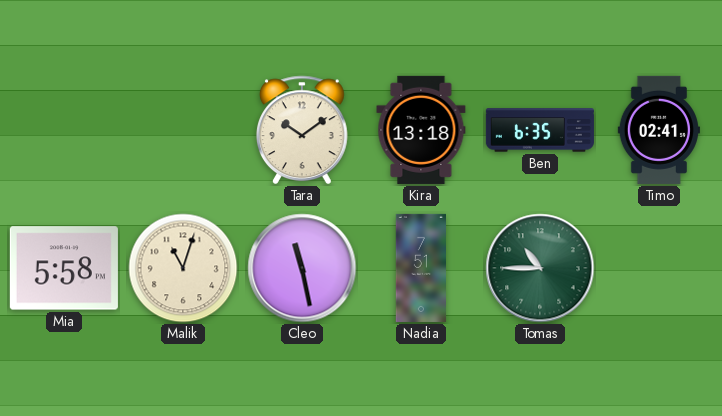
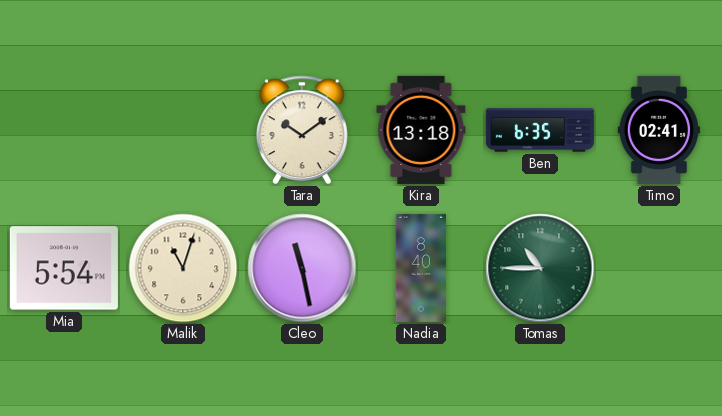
Mia: 5:58 -> 5:54 (64, 268)
Nadia: 7:51 -> 8:40 (421, 268)
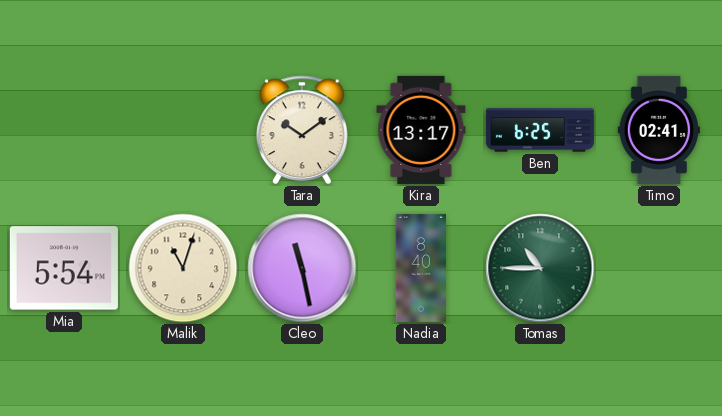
Kira: 13:18 -> 13:17 (421, 130)
Ben: 6:35 -> 6:25 (540, 130)
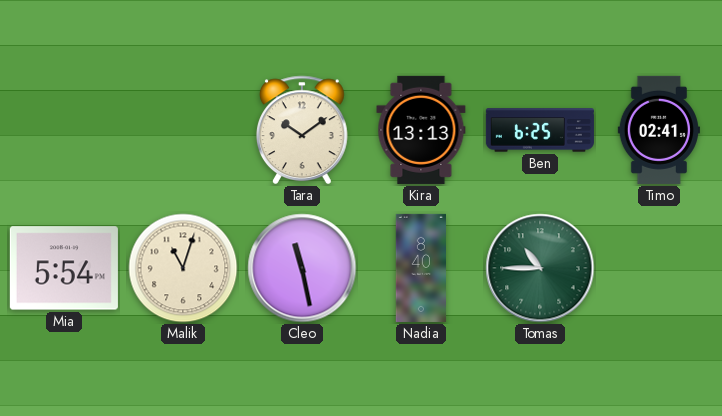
Kira: 13:17 -> 13:13 (421, 130)
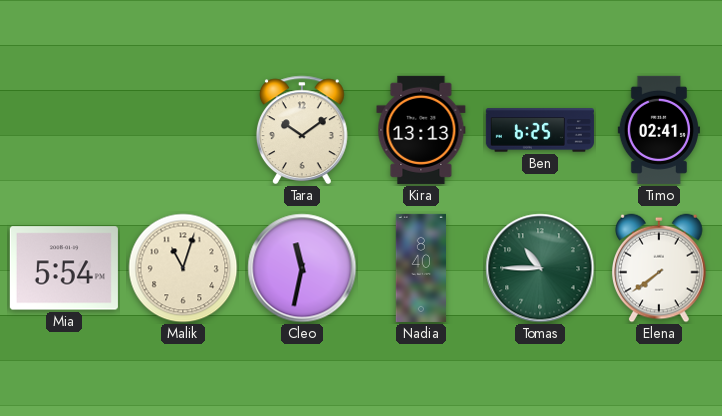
Cleo: 11:28 -> 11:32 (302, 268)
Elena: none -> 7:39 (659, 268)
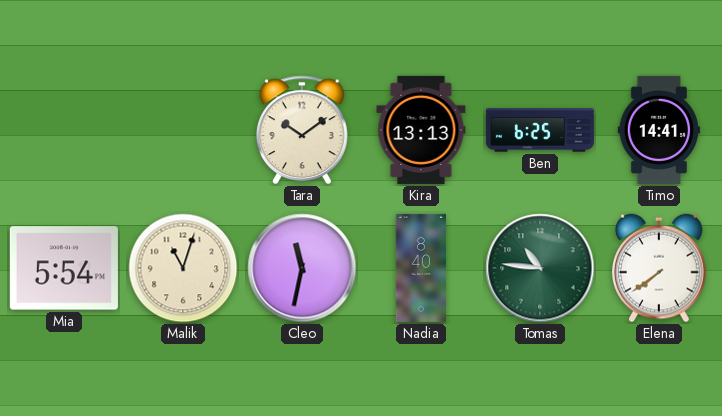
Timo: 02:41 -> 14:41 (659, 130)
Tomas: 10:45 -> 10:46 (540, 268)
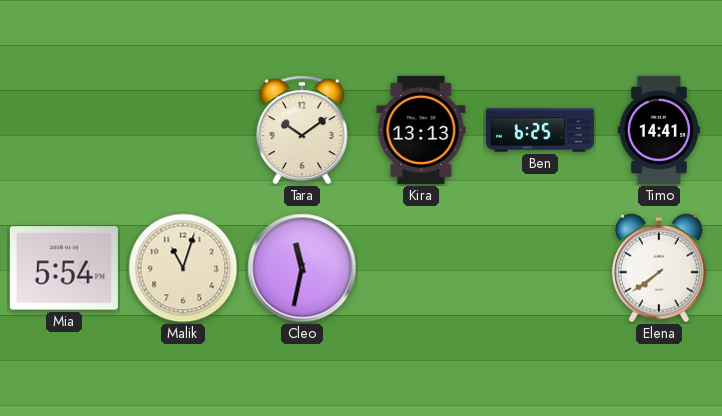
Nadia: 8:40 -> none (421, 268)
Tomas: 10:46 -> none (540, 268)
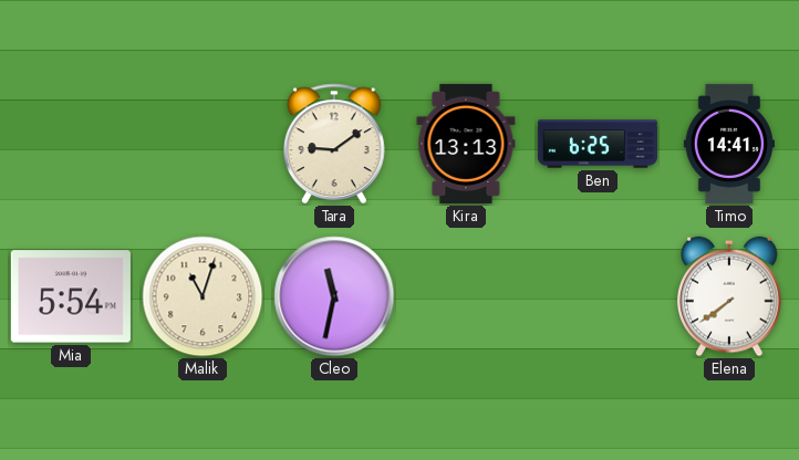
Tara: 10:09 -> 9:09 (334, 144)
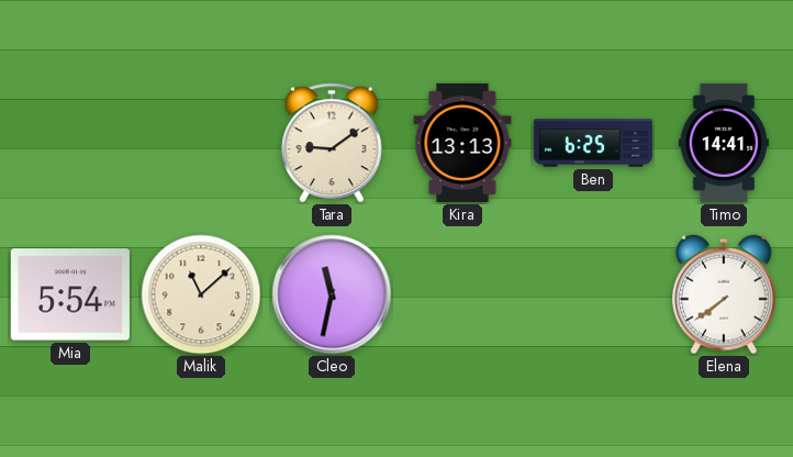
Malik: 11:03 -> 11:08 (201, 294)
